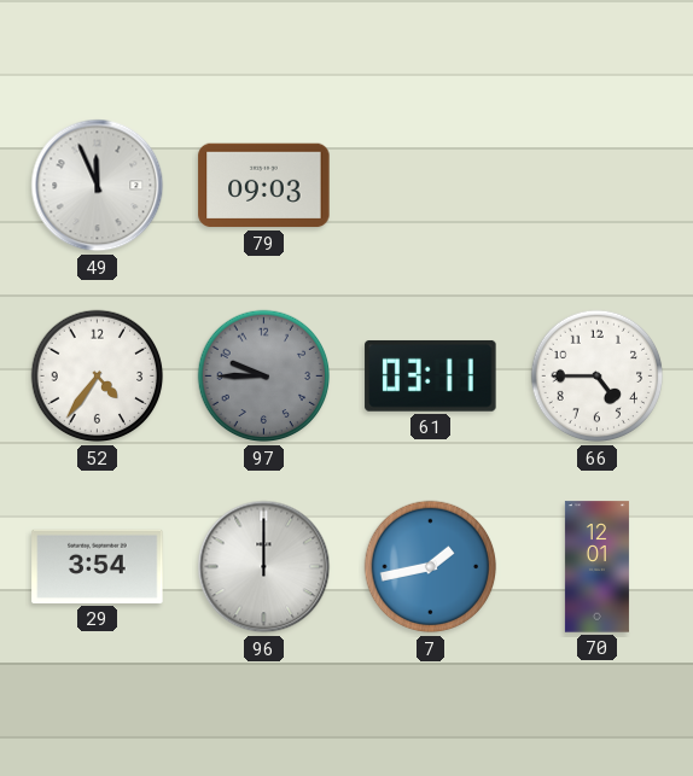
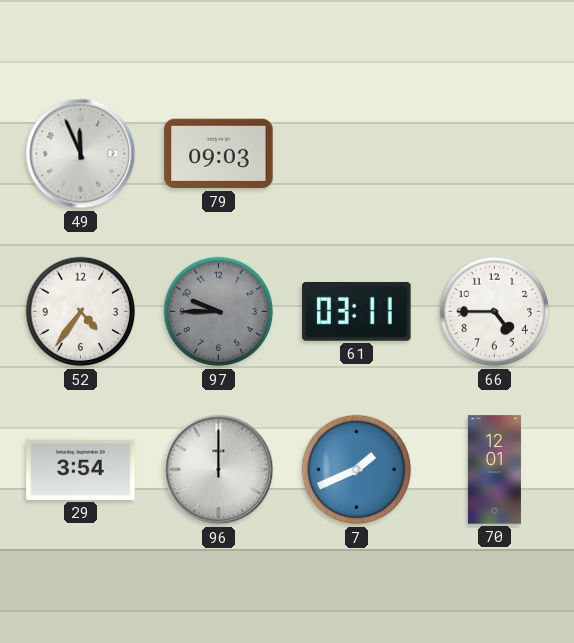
7: 1:43 -> 1:41 (357, 470)
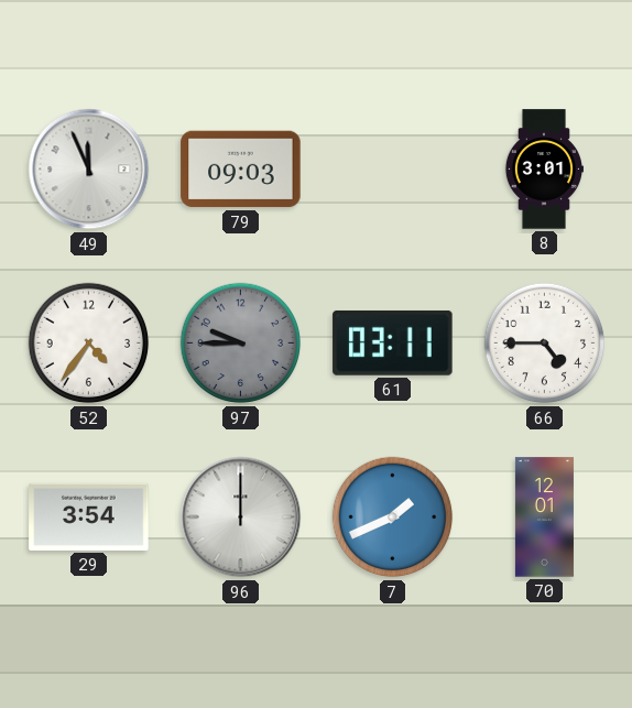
8: none -> 3:01 (543, 170)
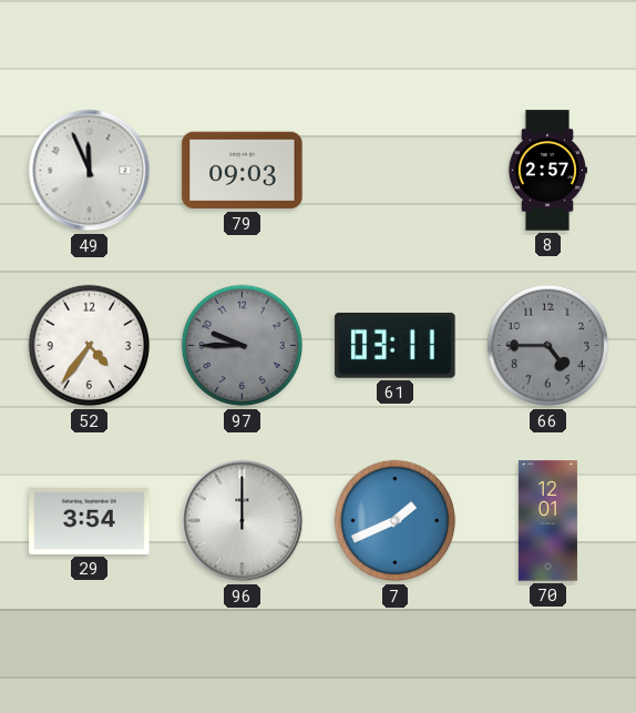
8: 3:01 -> 2:57 (546, 171)
66 dial: white -> grey (548, 346)
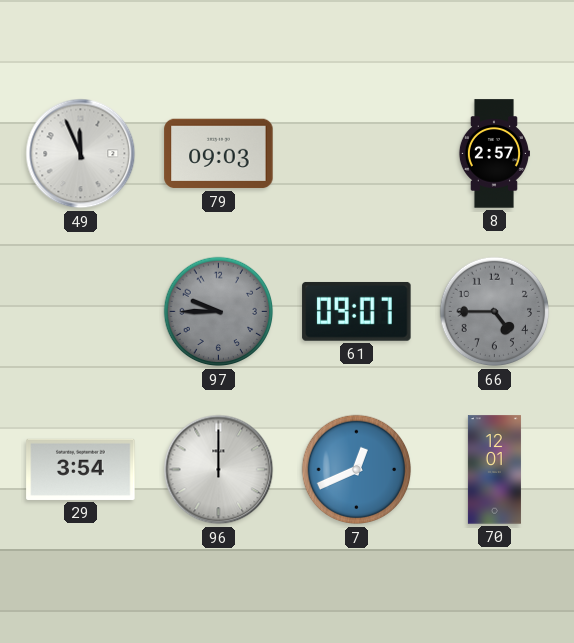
52: 4:36 -> none (90, 346)
61: 03:11 -> 09:07 (357, 311)
7: 1:41 -> 12:41 (357, 470)
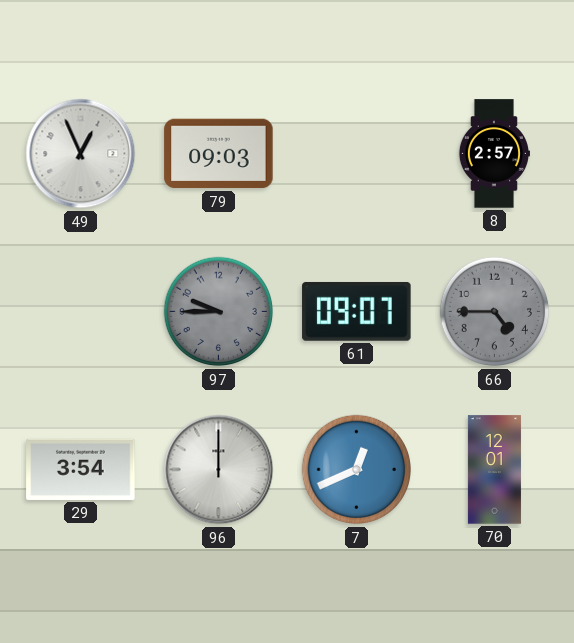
49: 11:56 -> 12:56 (81, 154)
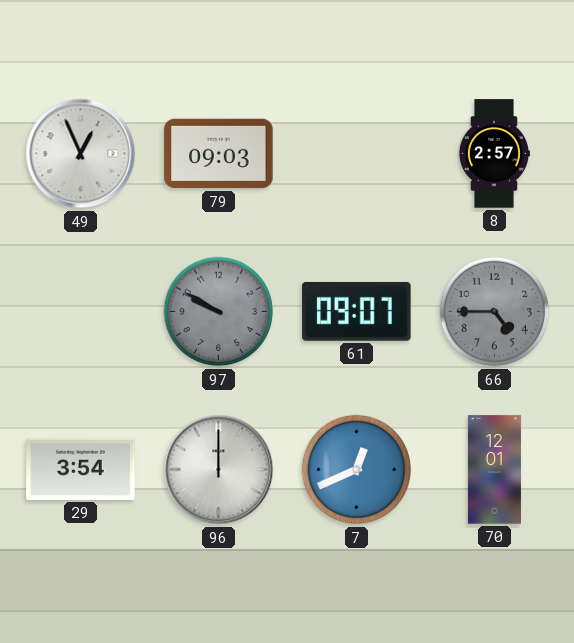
97: 9:45 -> 9:50 (219, 312)
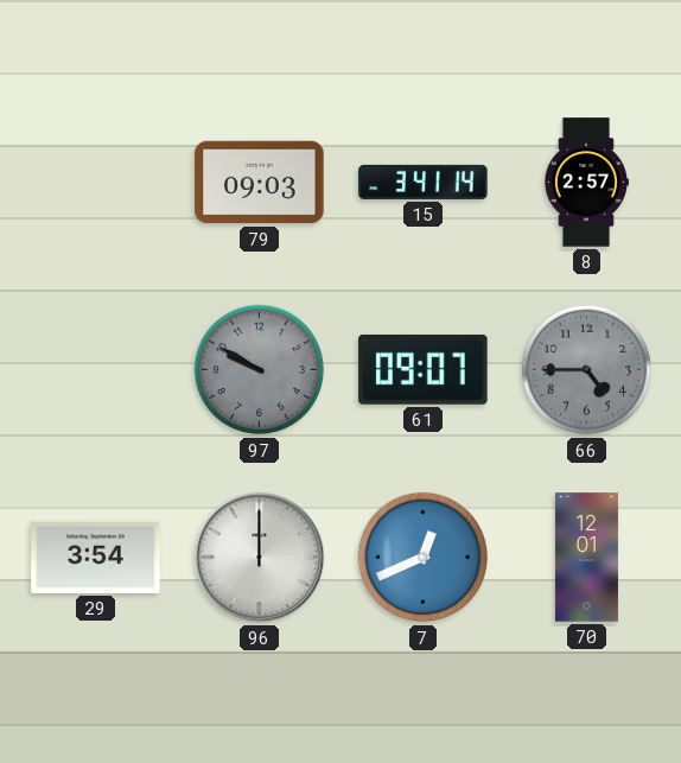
49: 12:56 -> none (81, 154)
15: none -> 3:41 (424, 182)
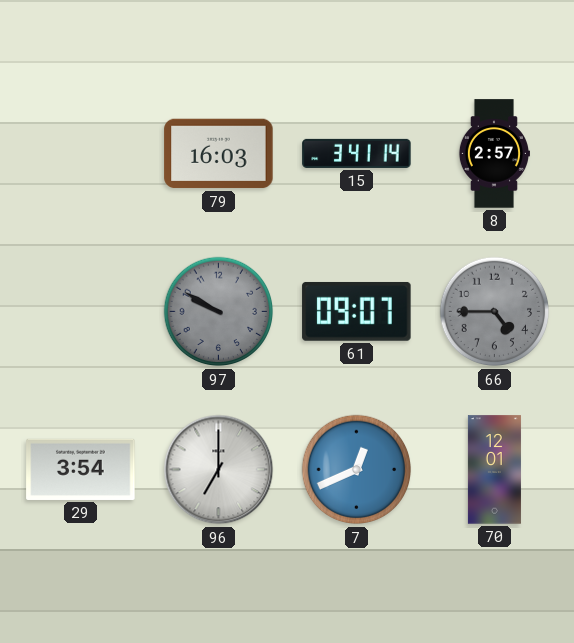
79: 09:03 -> 16:03 (219, 154)
96: 12:00 -> 7:00 (219, 470)
